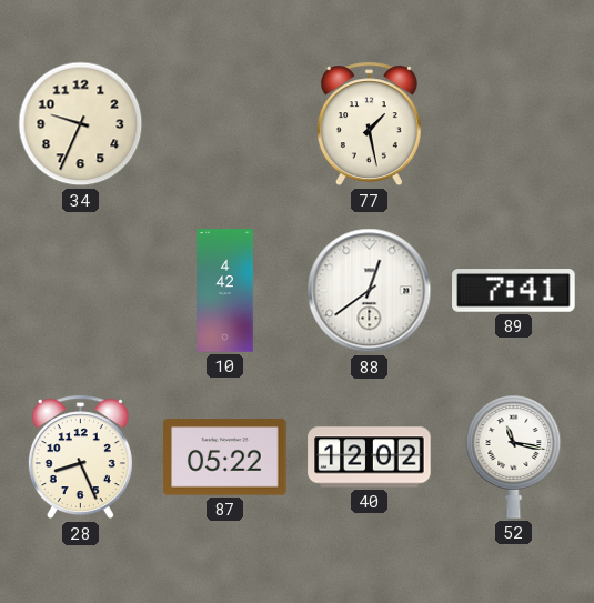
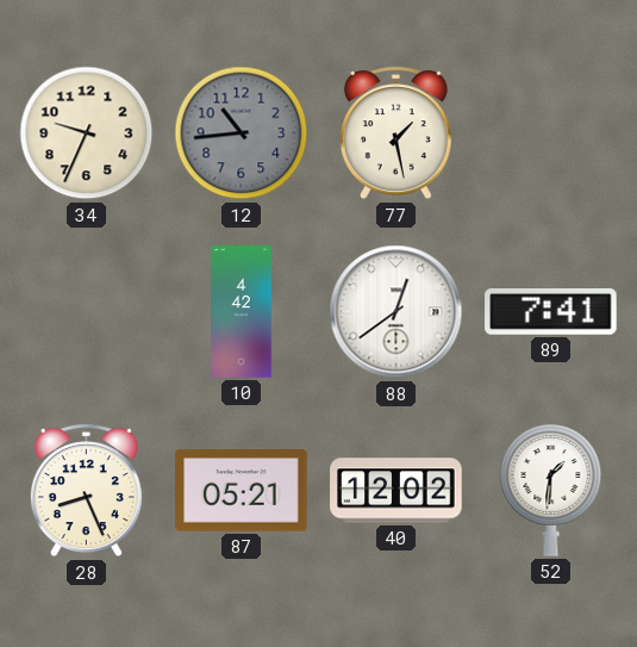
12: none -> 10:44 (242, 133)
87: 05:22 -> 05:21 (242, 491)
52: 11:17 -> 1:31 (551, 490)
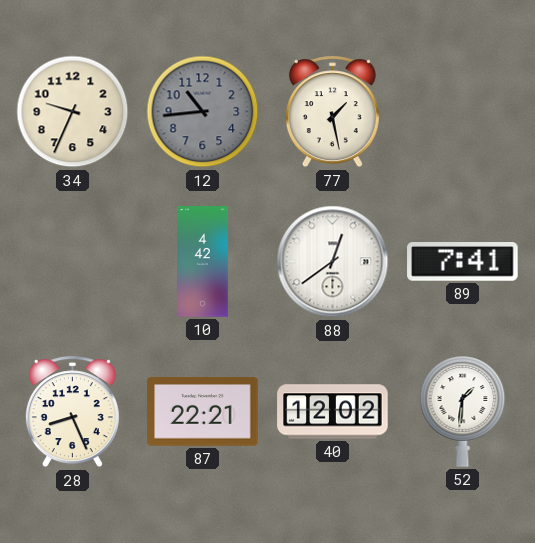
87: 05:21 -> 22:21 (203, 412)
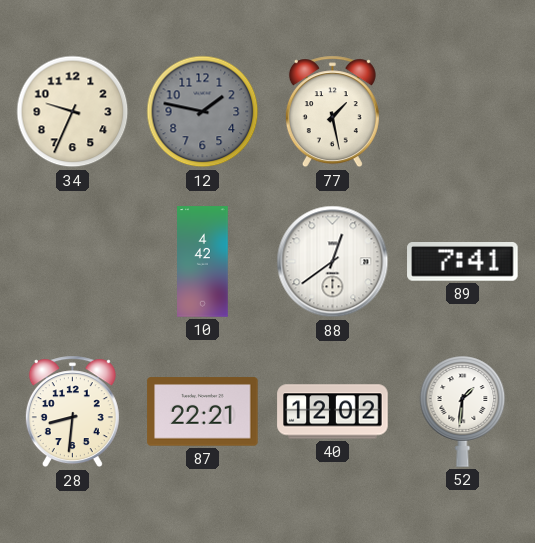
12: 10:44 -> 1:47 (203, 112)
28: 8:26 -> 8:31 (72, 412)
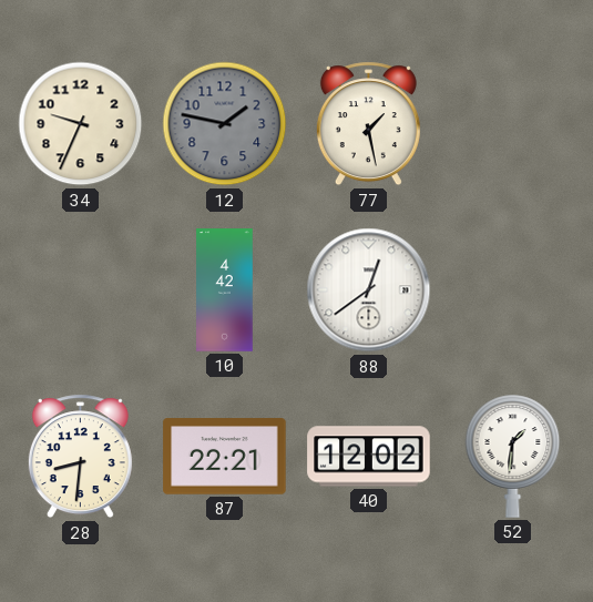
89: 7:41 -> none (463, 262)
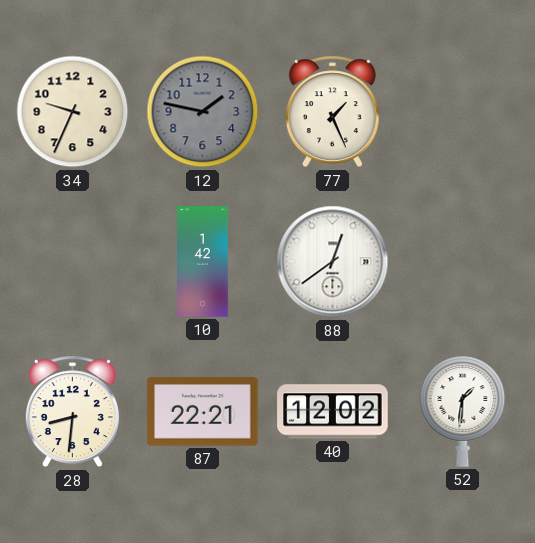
77: 1:28 -> 1:26 (332, 112)
10: 4:42 -> 1:42 (203, 262)
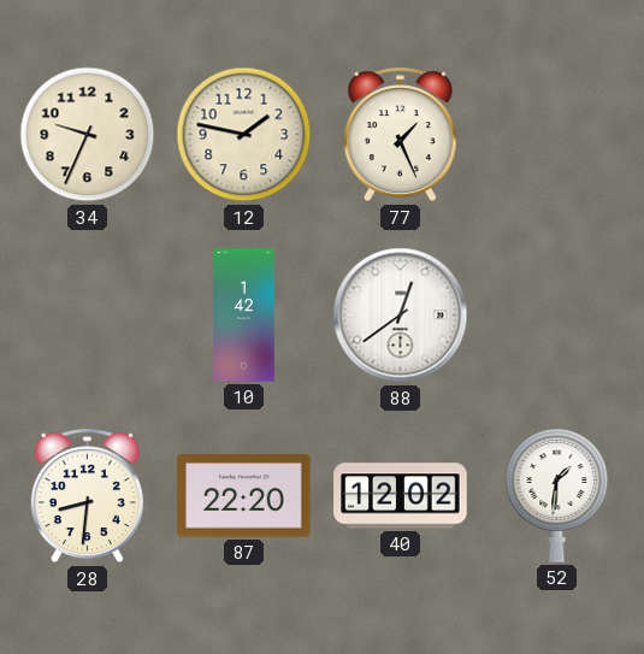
12 dial: grey -> cream (244, 135)
87: 22:21 -> 22:20 (244, 496)
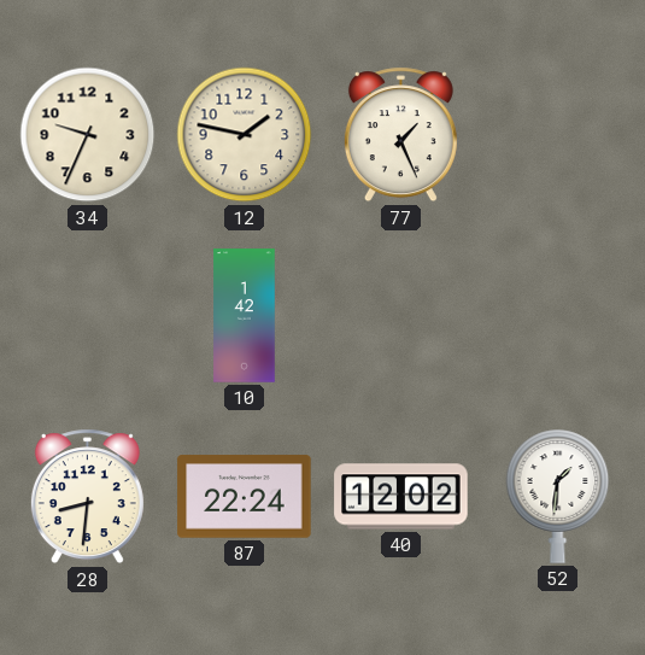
88: 12:39 -> none (401, 316)
87: 22:20 -> 22:24 (245, 497)
